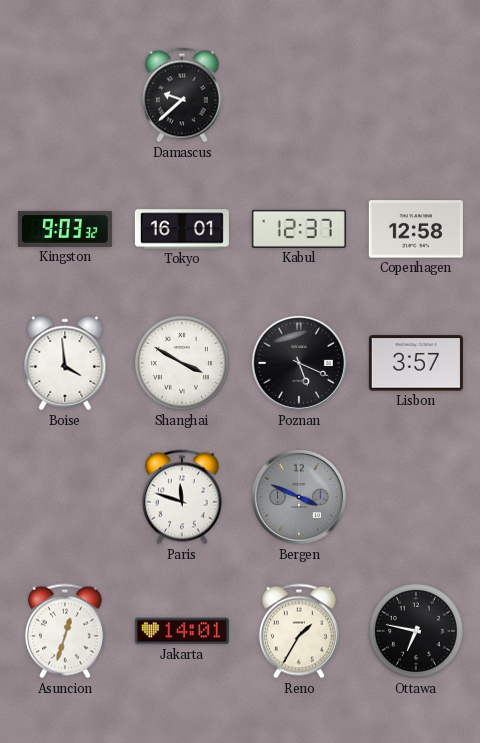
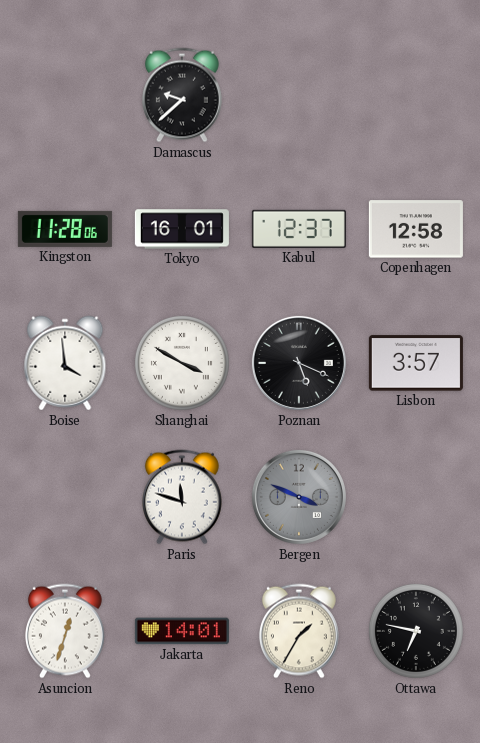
Kingston: 9:03 -> 11:28 (65, 229)
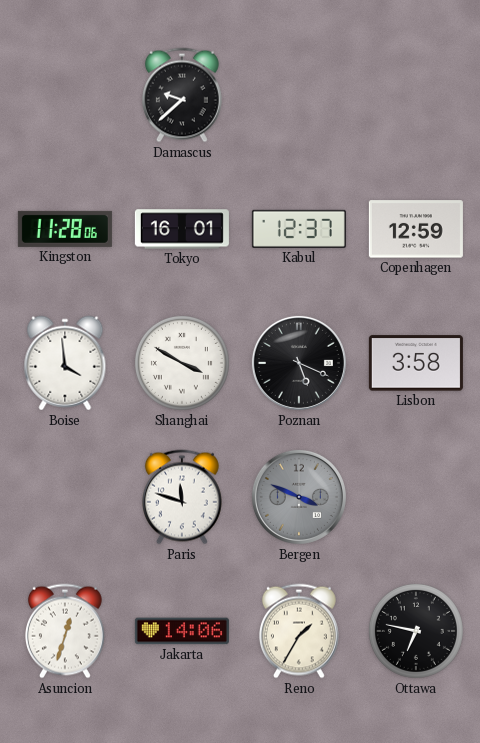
Copenhagen: 12:58 -> 12:59 (416, 229)
Lisbon: 3:57 -> 3:58 (416, 363)
Jakarta: 14:01 -> 14:06 (182, 631)
